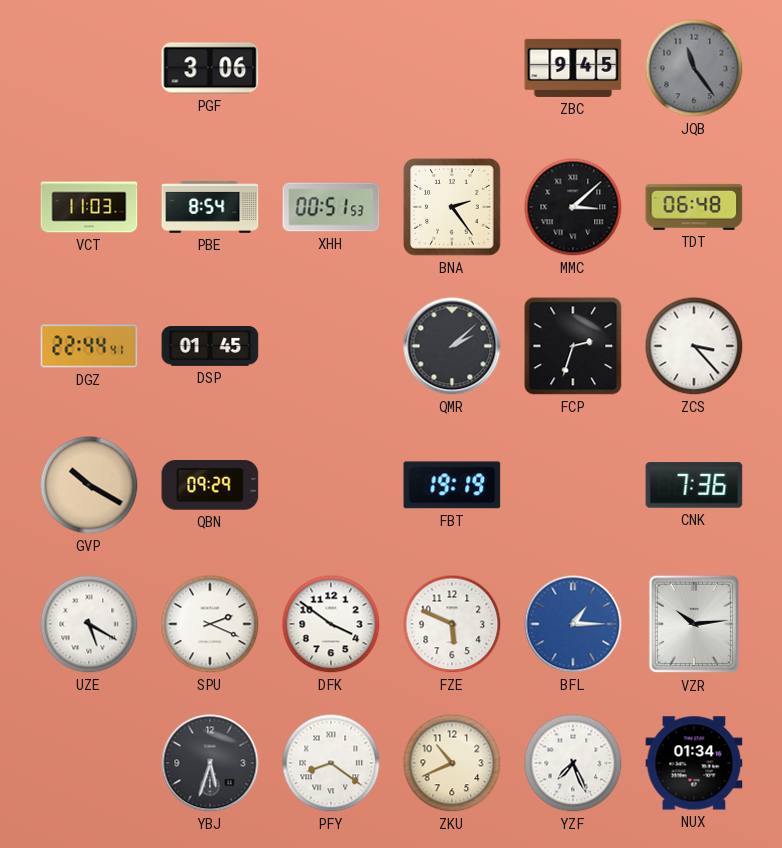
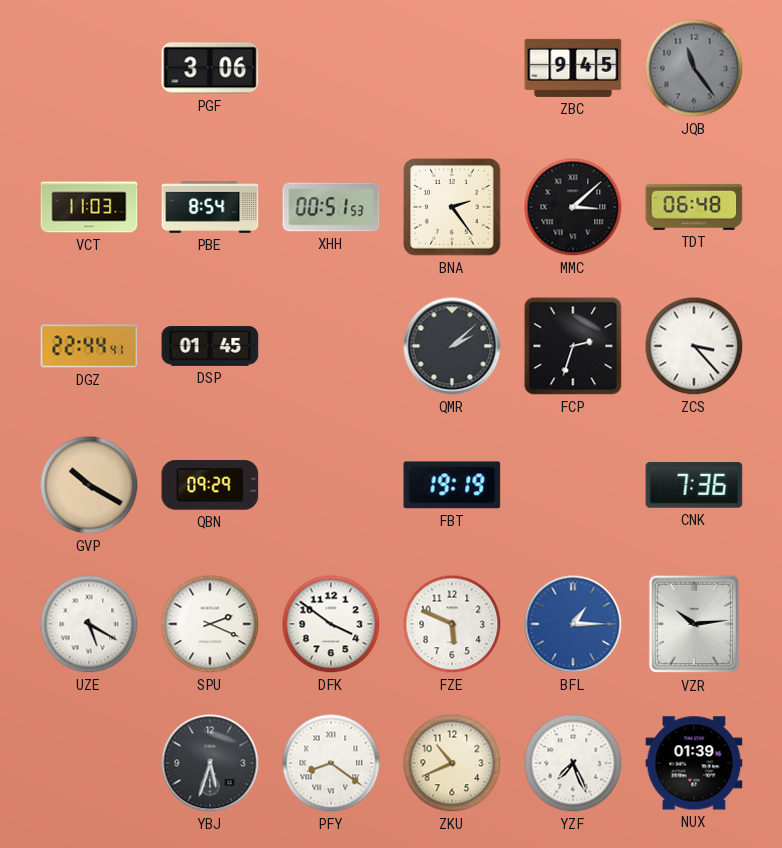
NUX: 01:34 -> 01:39 (694, 763)
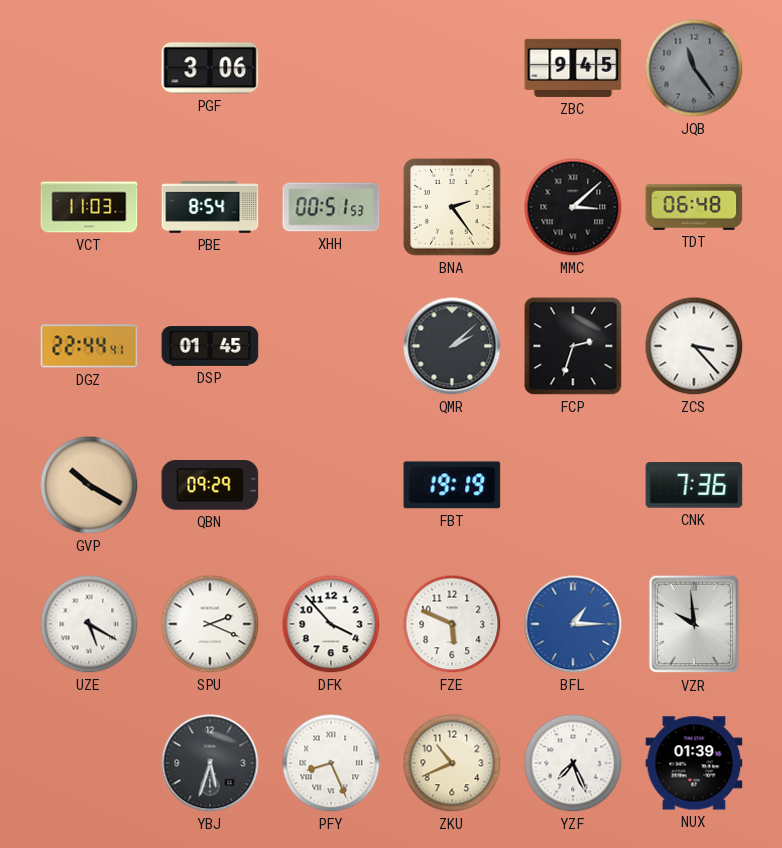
DFK: 3:51 -> 3:53 (331, 624)
VZR: 10:14 -> 9:59 (694, 624)
PFY: 8:21 -> 8:26 (331, 763)
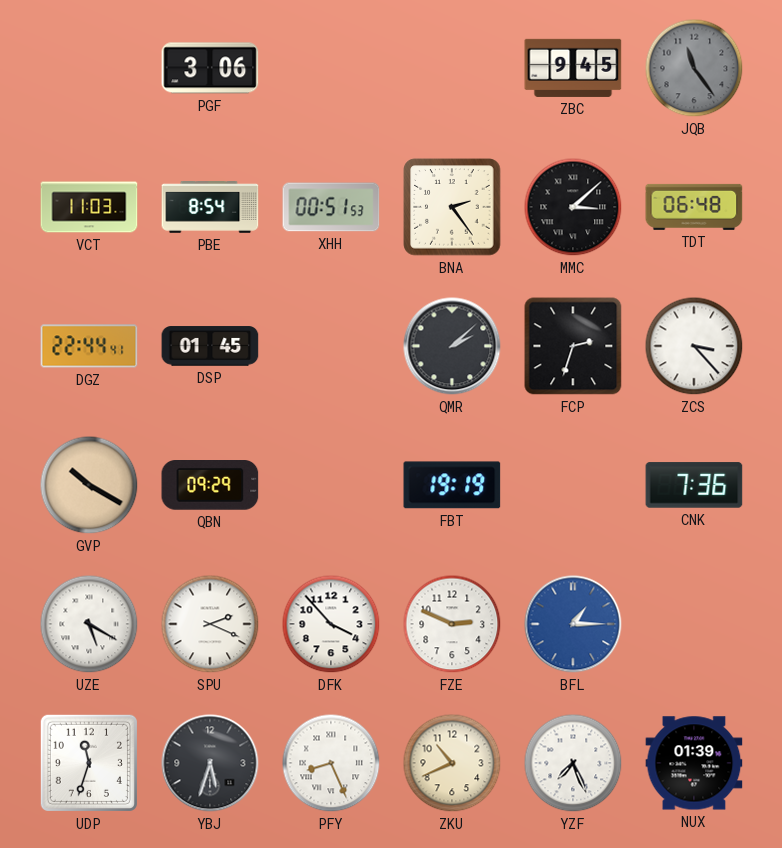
FZE: 5:49 -> 2:49 (452, 624)
VZR: 9:59 -> none (694, 624)
UDP: none -> 11:33 (89, 763)
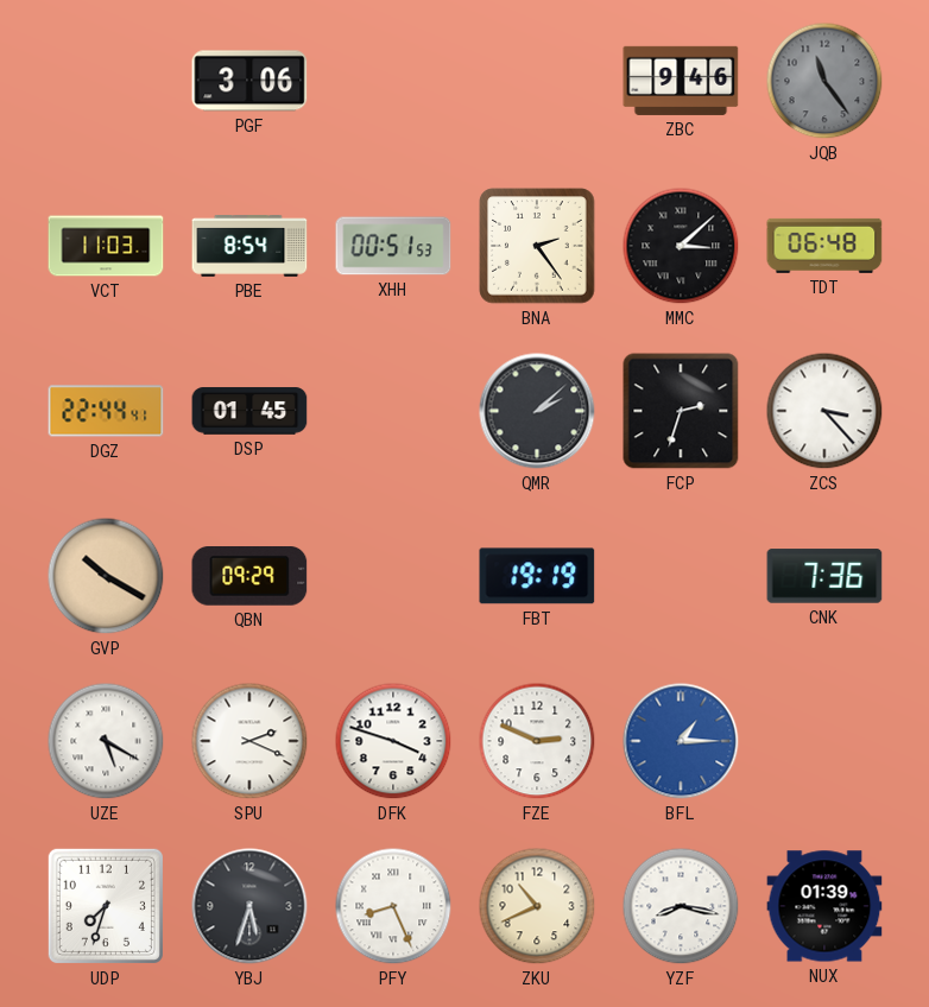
ZBC: 9:45 -> 9:46 (681, 81)
DFK: 3:53 -> 3:48 (393, 741)
UDP: 11:33 -> 7:33 (106, 906)
YZF: 7:26 -> 8:17 (681, 906)
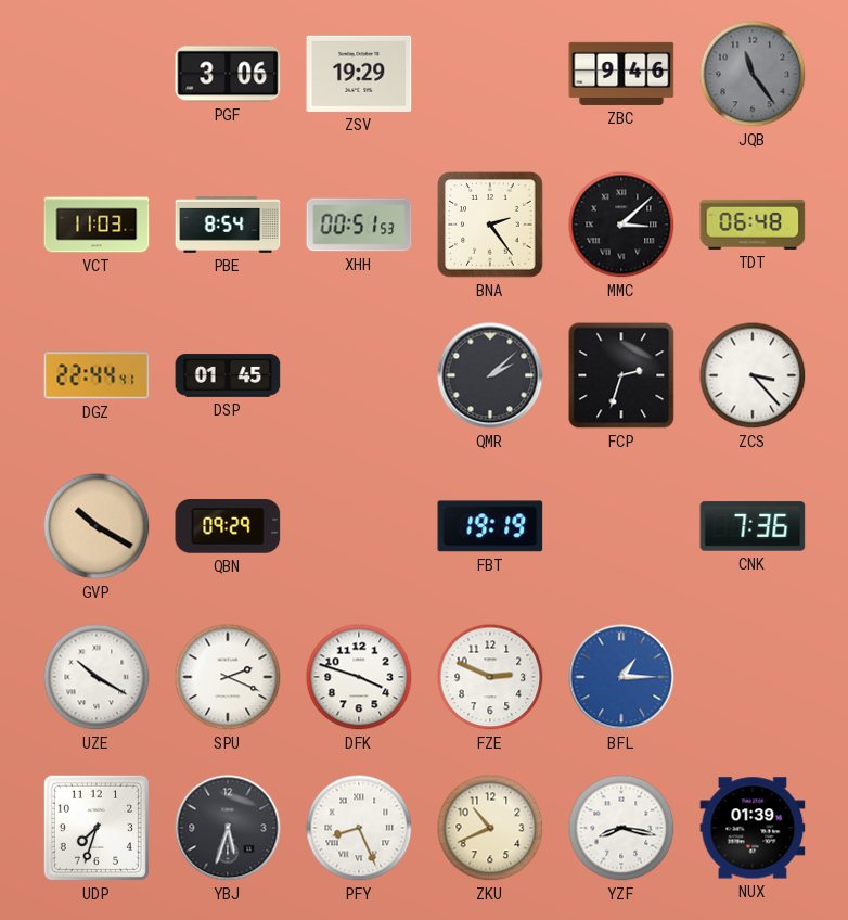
ZSV: none -> 19:29 (359, 74)
UZE: 5:20 -> 10:20 (97, 677)
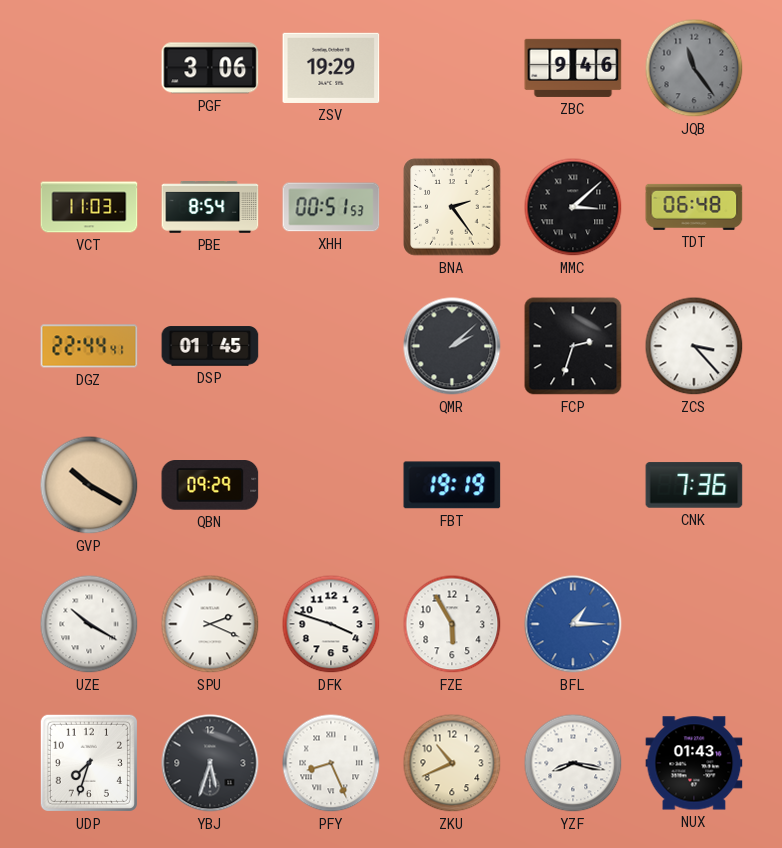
FZE: 2:49 -> 5:55 (452, 624)
NUX: 01:39 -> 01:43 (694, 763)
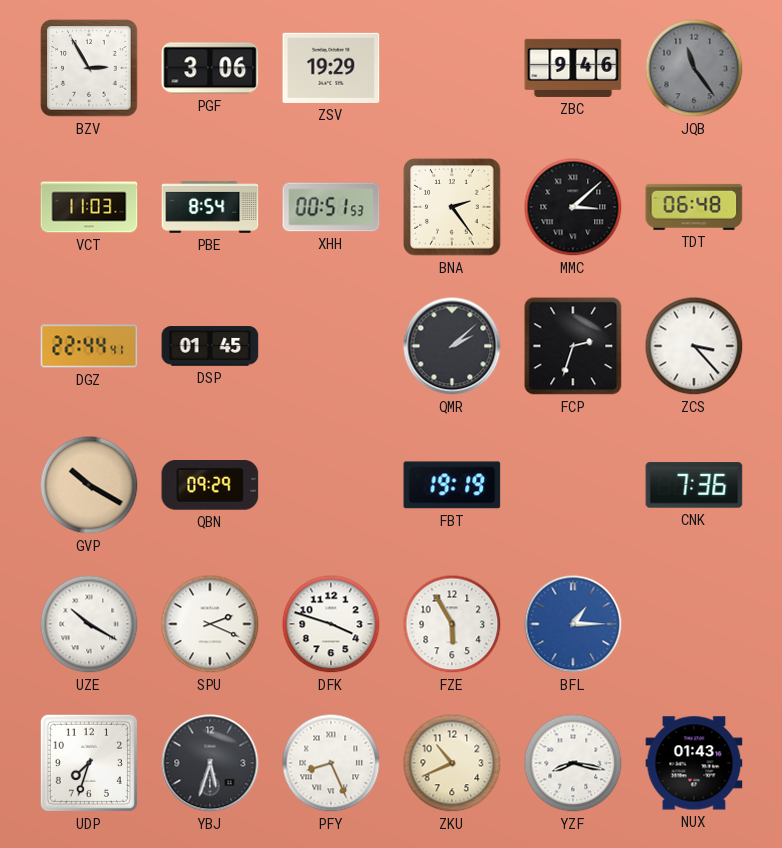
BZV: none -> 2:55 (89, 68)
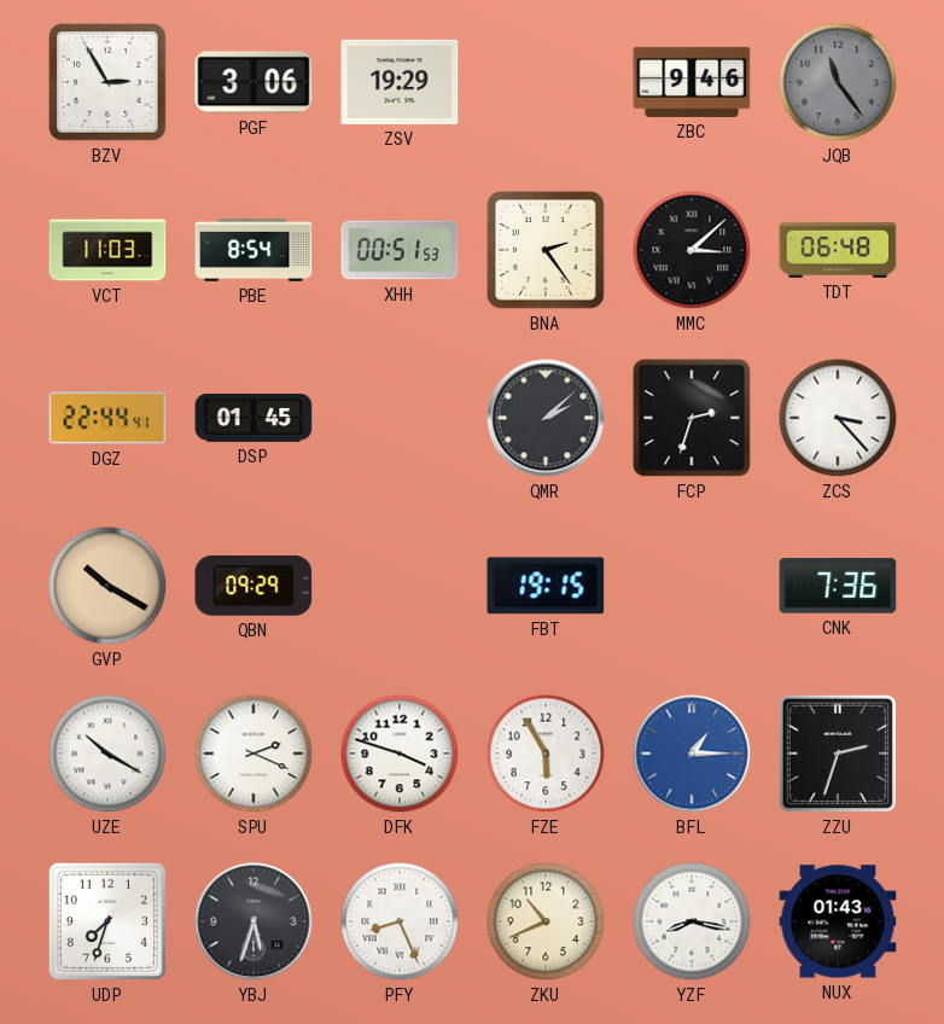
FBT: 19:19 -> 19:15 (546, 586)
ZZU: none -> 2:33 (838, 754)
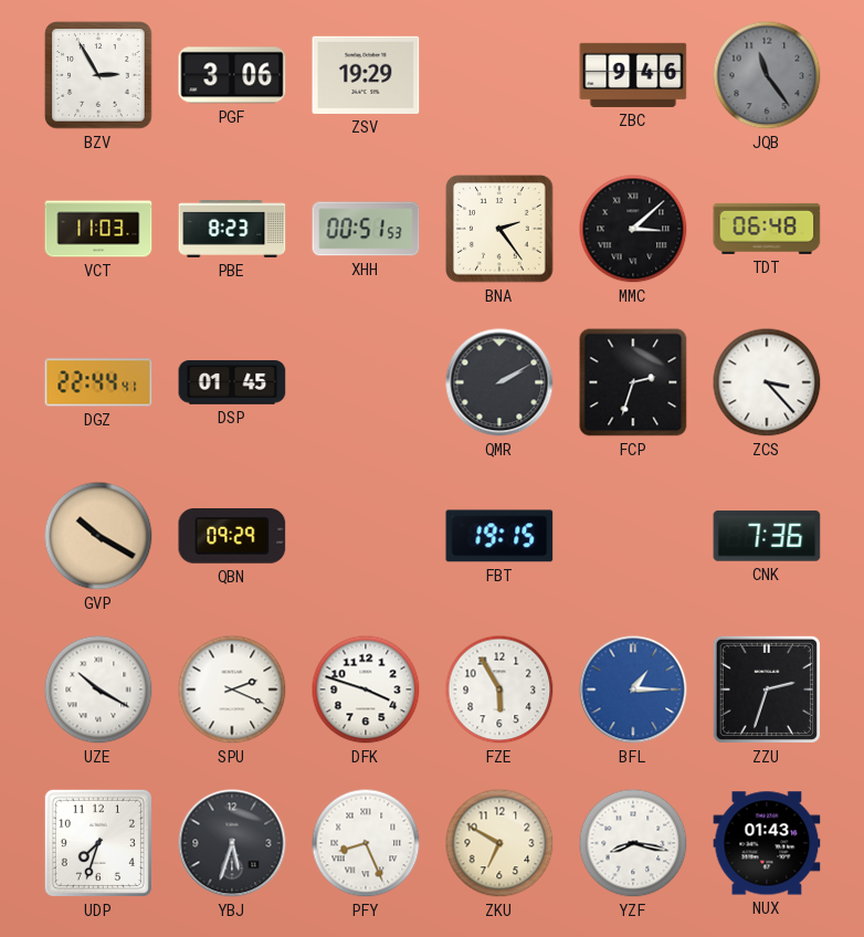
PBE: 8:54 -> 8:23 (232, 230)
QMR: 2:08 -> 2:10 (499, 382)
ZKU: 10:41 -> 6:50 (499, 843)
